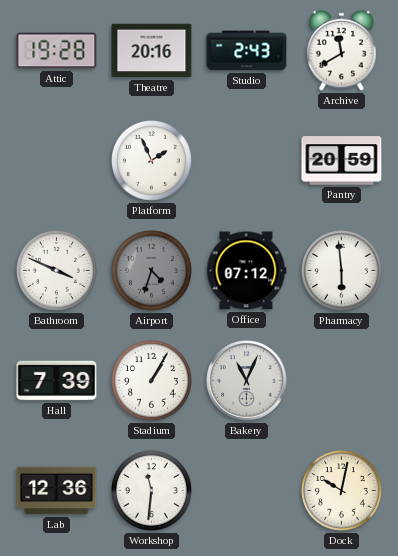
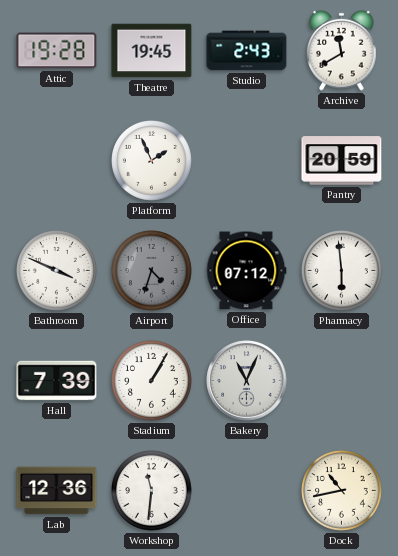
Theatre: 20:16 -> 19:45 (152, 51)
Dock: 10:02 -> 10:43 (342, 491)
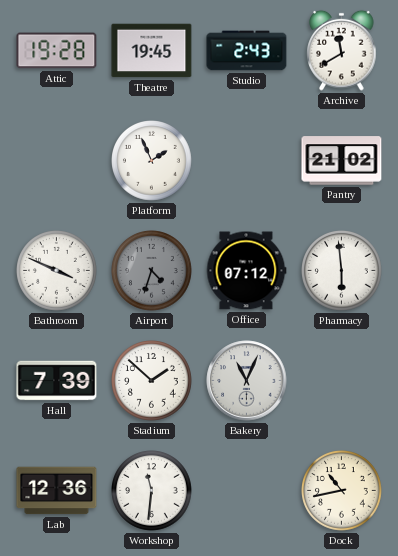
Pantry: 20:59 -> 21:02 (342, 161)
Stadium: 1:05 -> 1:52 (152, 381)
